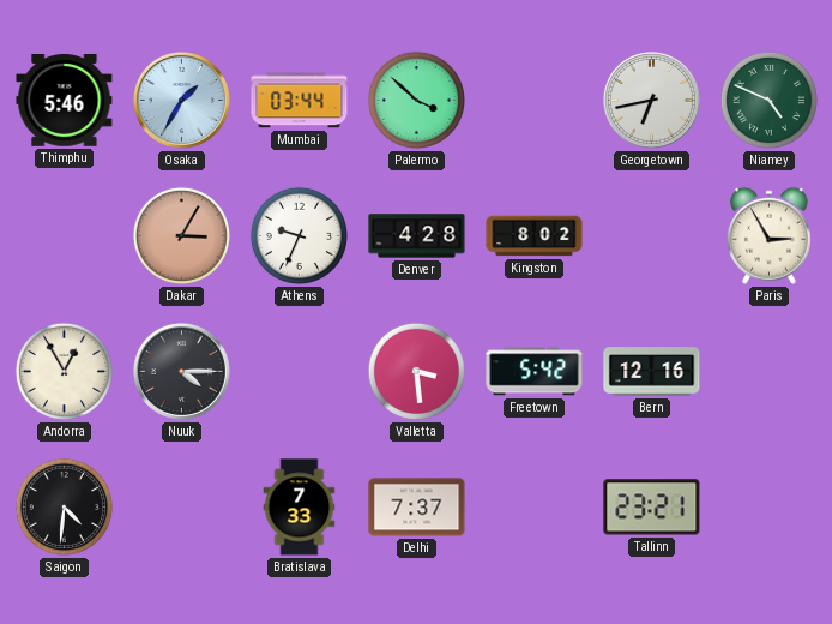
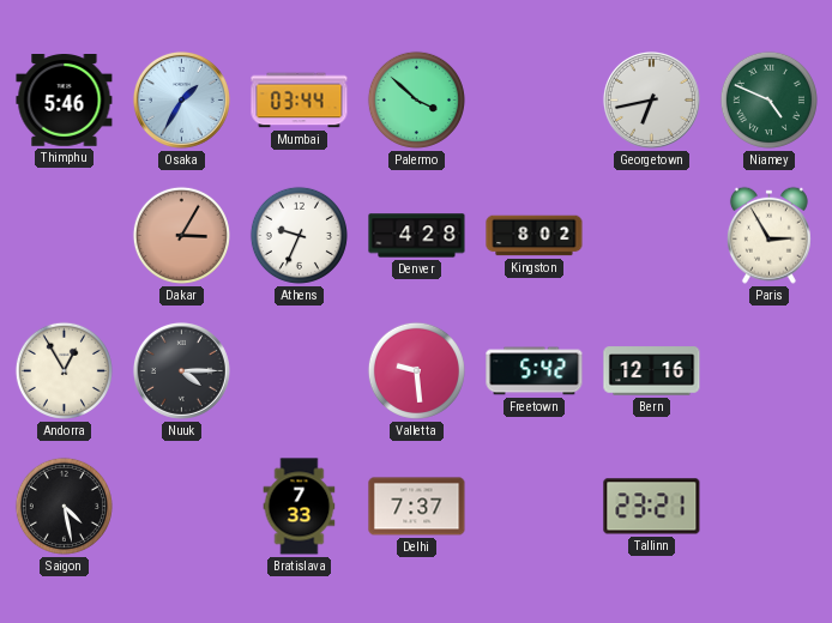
Valletta: 3:29 -> 9:29 (416, 370)
Saigon: 4:31 -> 4:28 (64, 506)
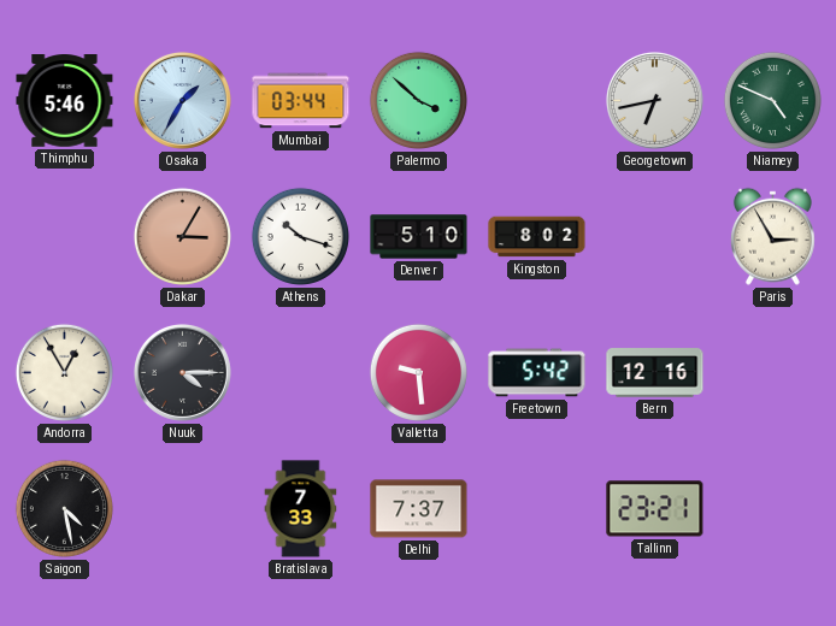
Athens: 9:34 -> 10:18 (300, 236)
Denver: 4:28 -> 5:10 (419, 237)
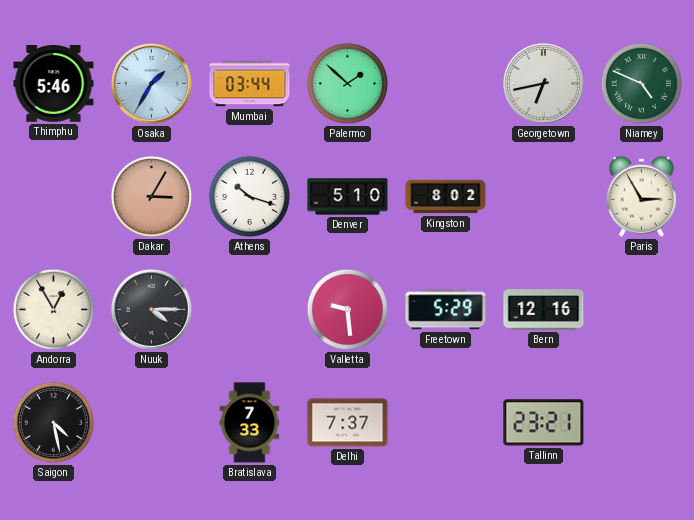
Palermo: 3:52 -> 1:52 (347, 83)
Freetown: 5:42 -> 5:29 (446, 310)
